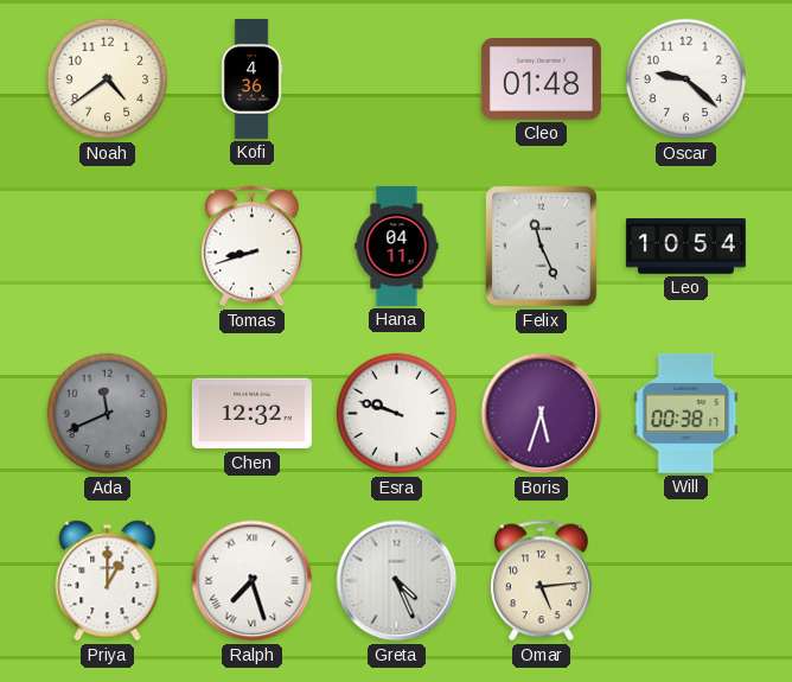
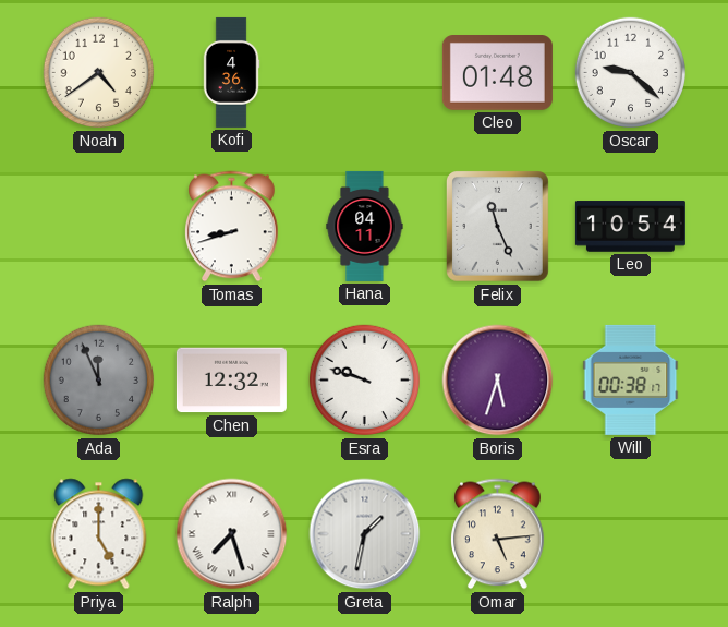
Ada: 11:41 -> 11:56 (99, 381)
Priya: 1:00 -> 5:00 (99, 534)
Greta: 4:26 -> 1:32 (365, 534)
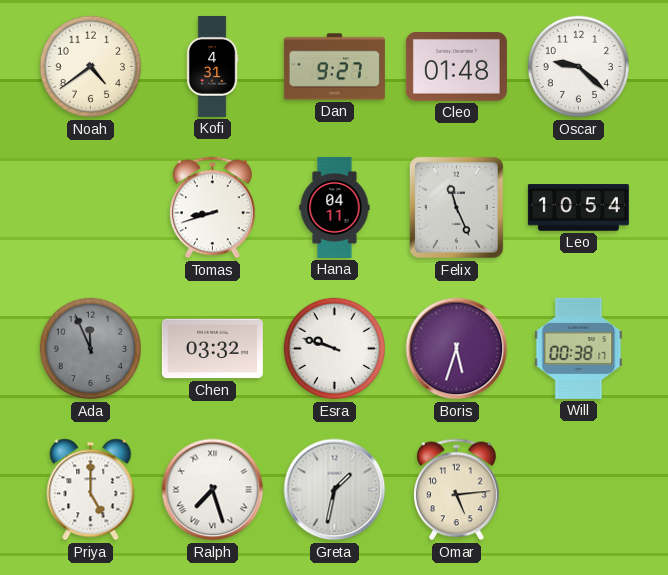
Kofi: 4:36 -> 4:31 (212, 66)
Dan: none -> 9:27 (334, 67)
Chen: 12:32 -> 03:32 (212, 349)
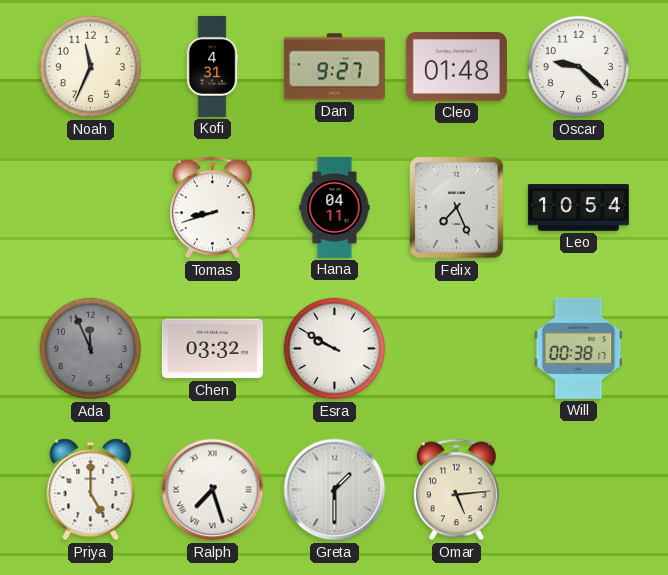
Noah: 4:39 -> 11:34 (91, 67)
Felix: 11:26 -> 7:26 (457, 208)
Esra: 9:48 -> 9:50 (335, 349)
Boris: 5:33 -> none (457, 349)
Greta: 1:32 -> 1:30 (335, 490)
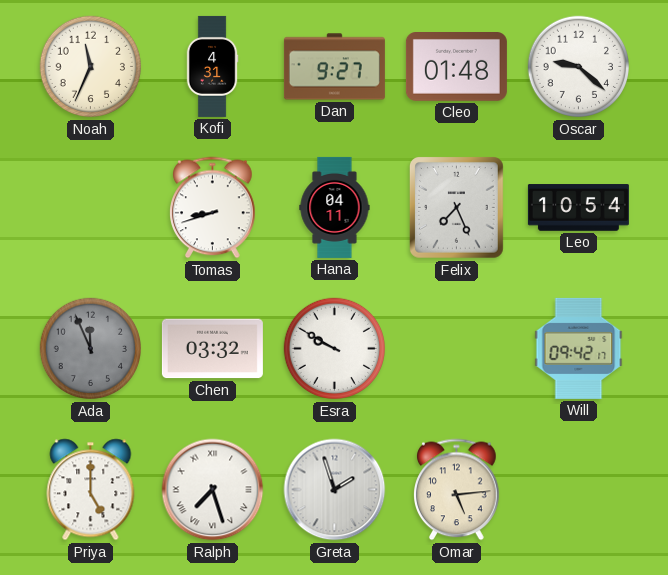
Will: 00:38 -> 09:42 (579, 348)
Greta: 1:30 -> 1:57 (335, 490)
